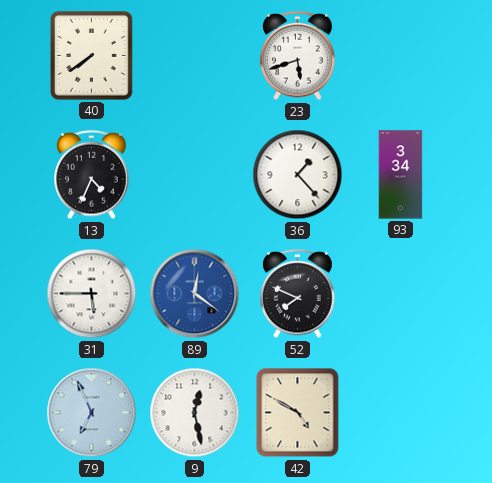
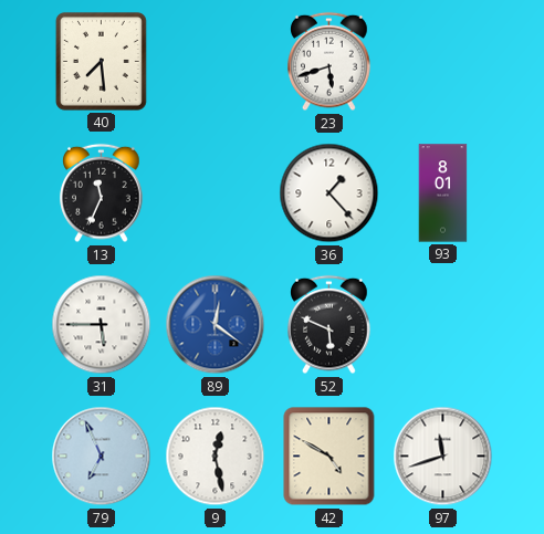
40: 7:39 -> 7:29 (101, 61)
13: 4:34 -> 11:34 (102, 193)
93: 3:34 -> 8:01 (443, 193)
52: 7:49 -> 5:49 (329, 325)
97: none -> 11:42 (443, 457)
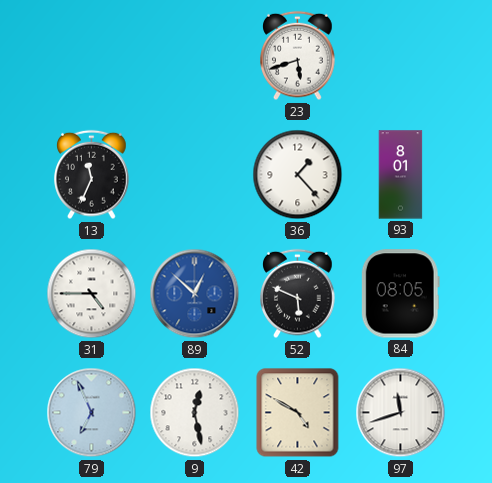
40: 7:29 -> none (101, 61)
31: 5:45 -> 4:45 (92, 294)
89: 12:21 -> 12:52 (195, 294)
84: none -> 08:05 (400, 294)
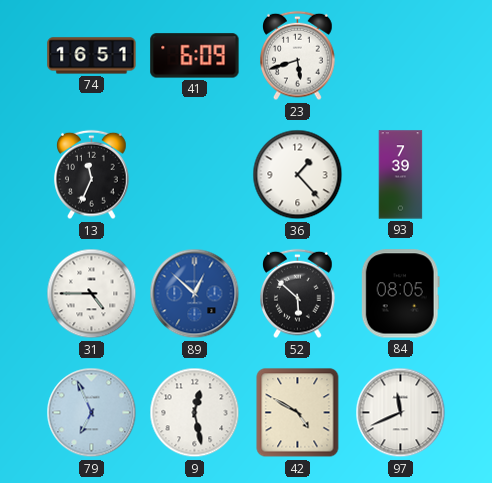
74: none -> 16:51 (92, 56)
41: none -> 6:09 (195, 56)
93: 8:01 -> 7:39 (401, 175)
52: 5:49 -> 5:52 (298, 294)
97: 11:42 -> 11:41 (401, 413)
